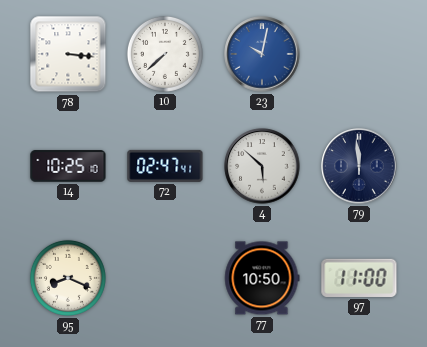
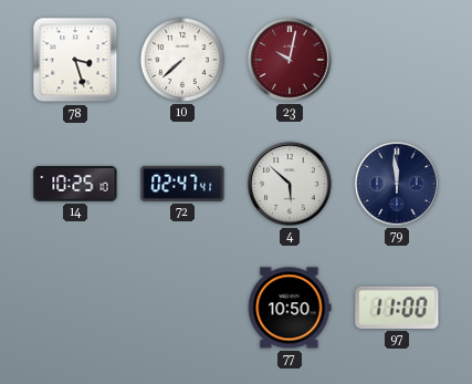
78: 3:16 -> 3:27 (75, 60)
23 dial: blue -> burgundy (290, 60)
95: 8:19 -> none (68, 278)
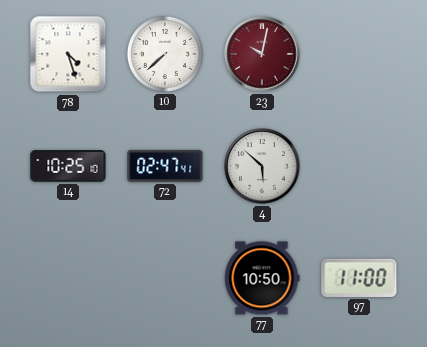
78: 3:27 -> 4:27 (68, 54)
79: 11:59 -> none (397, 184)
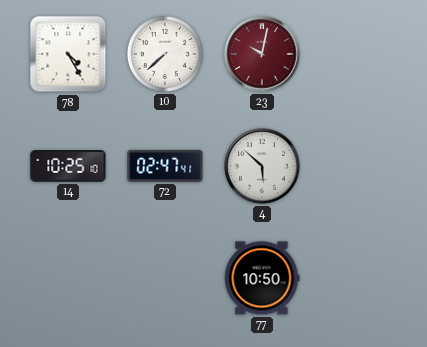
78: 4:27 -> 4:25 (68, 54)
97: 11:00 -> none (359, 278)
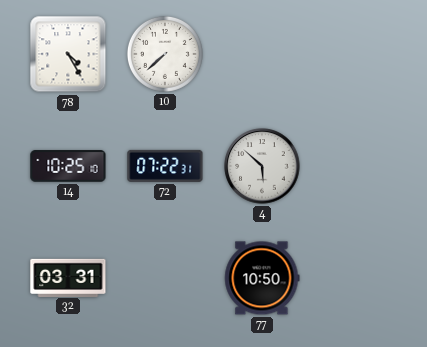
23: 10:02 -> none (262, 54)
72: 02:47 -> 07:22 (165, 166)
32: none -> 03:31 (68, 277)
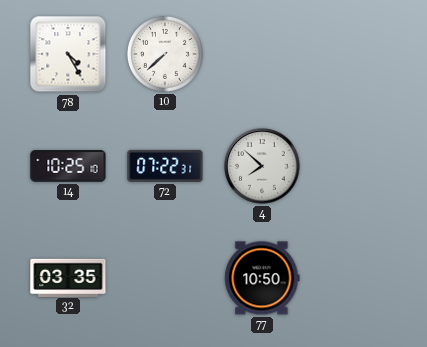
4: 5:52 -> 7:52 (262, 166)
32: 03:31 -> 03:35 (68, 277)
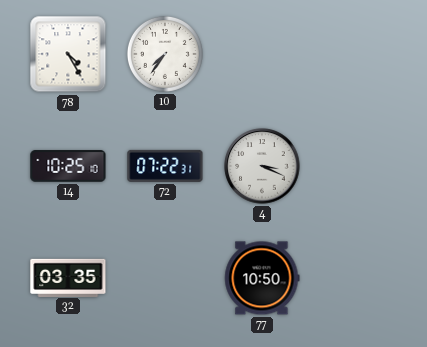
10: 7:38 -> 7:36 (165, 54)
4: 7:52 -> 3:19 (262, 166)
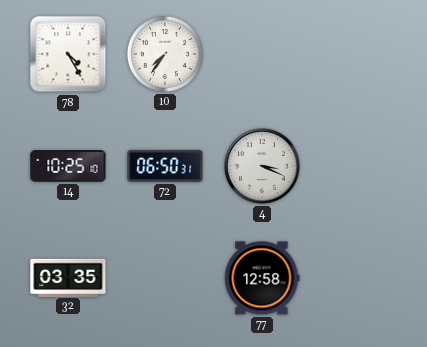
72: 07:22 -> 06:50 (165, 166)
77: 10:50 -> 12:58 (262, 278)
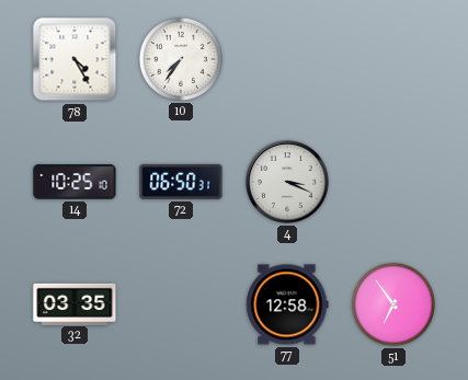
51: none -> 6:54 (393, 304)
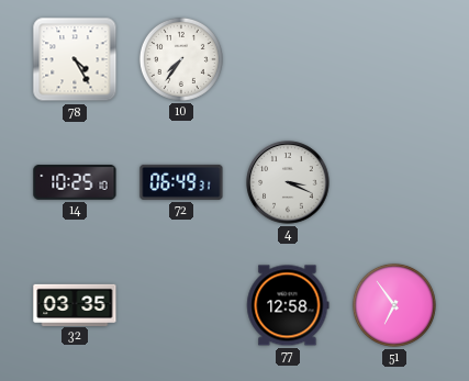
72: 06:50 -> 06:49 (181, 182)
